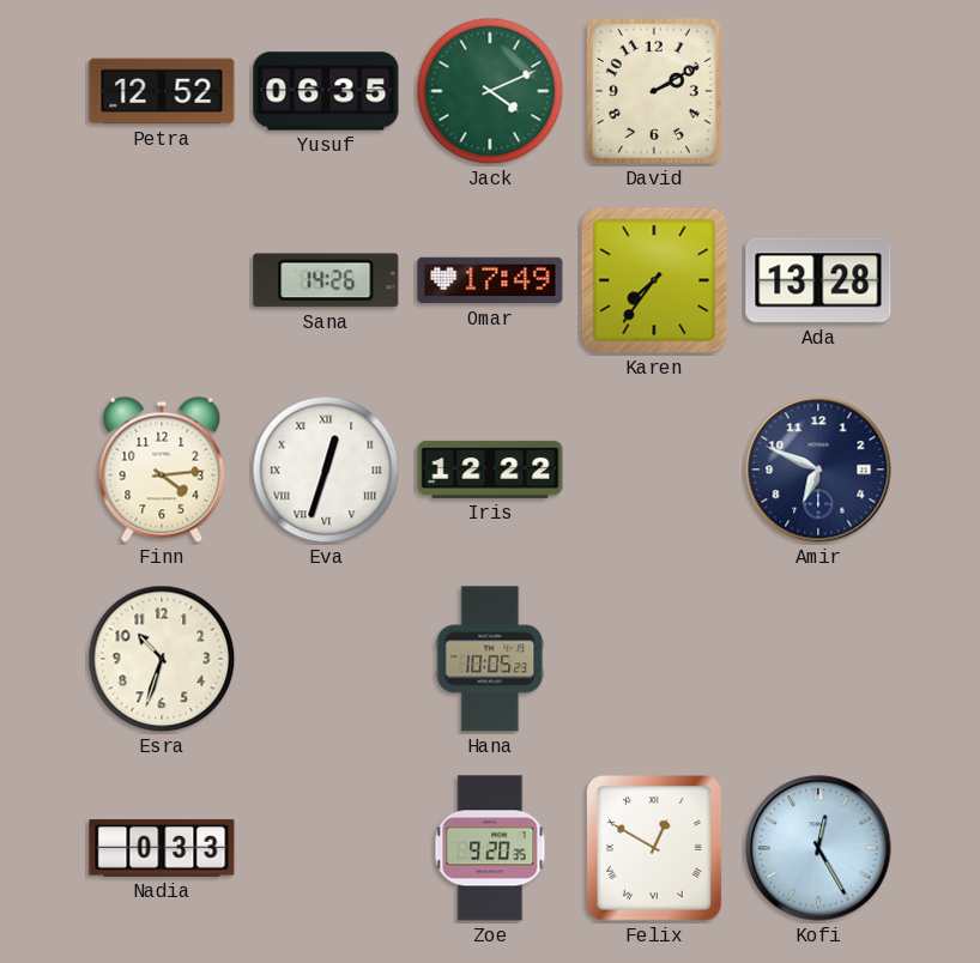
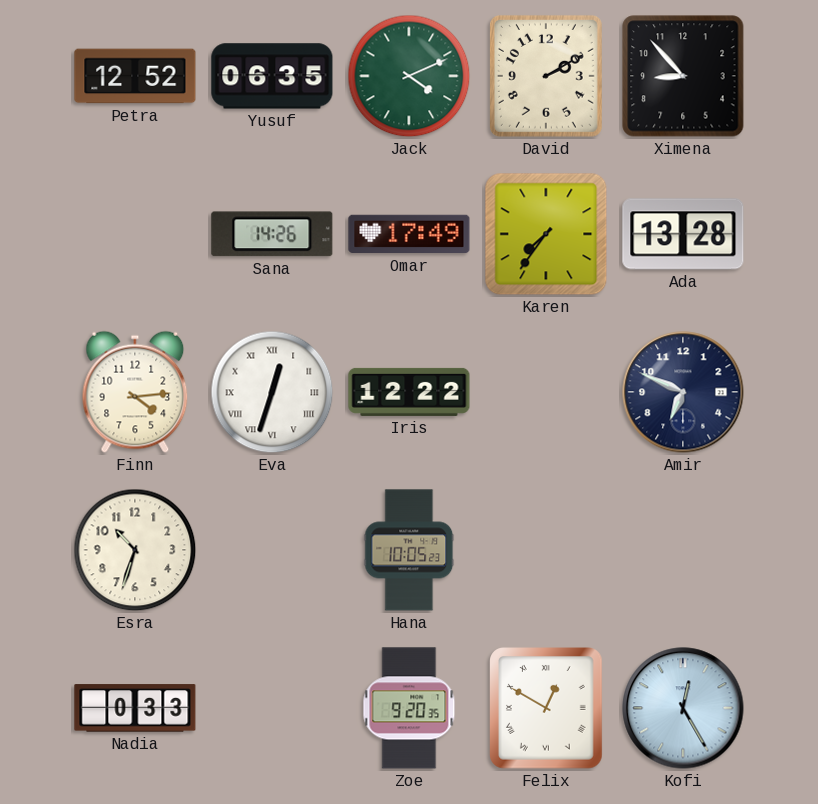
Ximena: none -> 8:53 (683, 76)
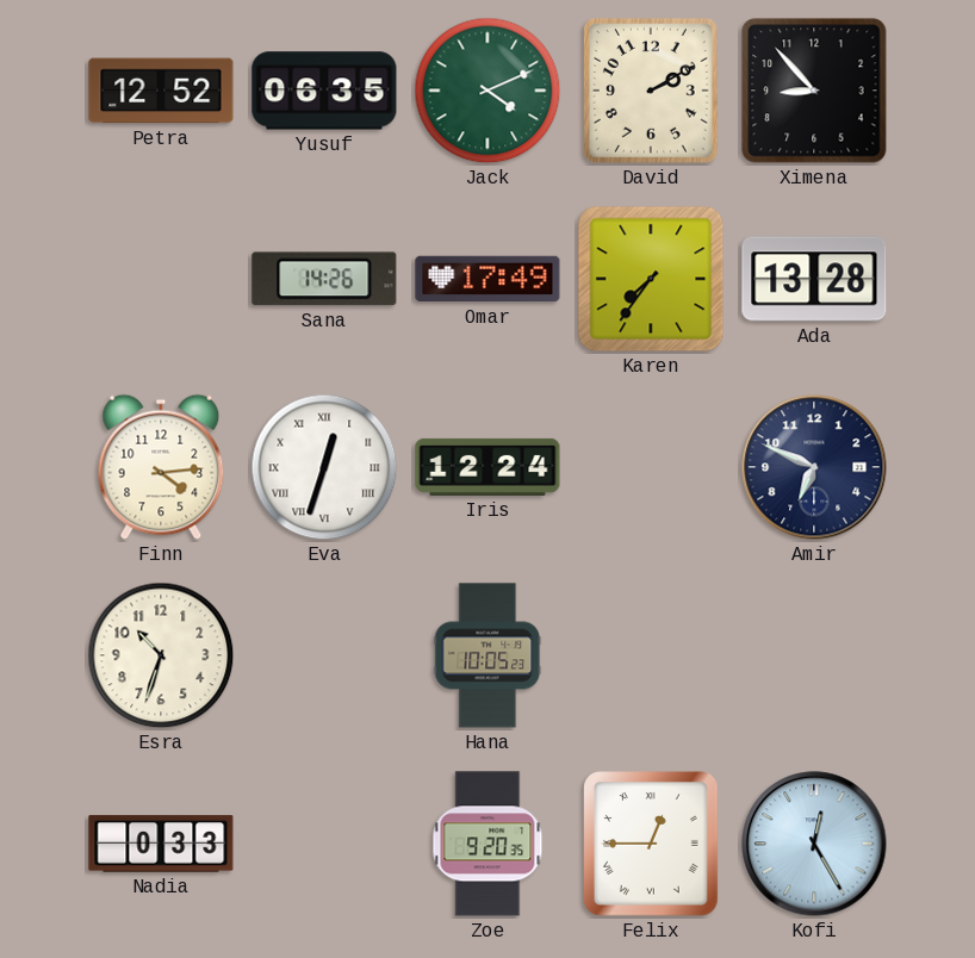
Iris: 12:22 -> 12:24 (487, 467)
Felix: 12:50 -> 12:45 (652, 845)
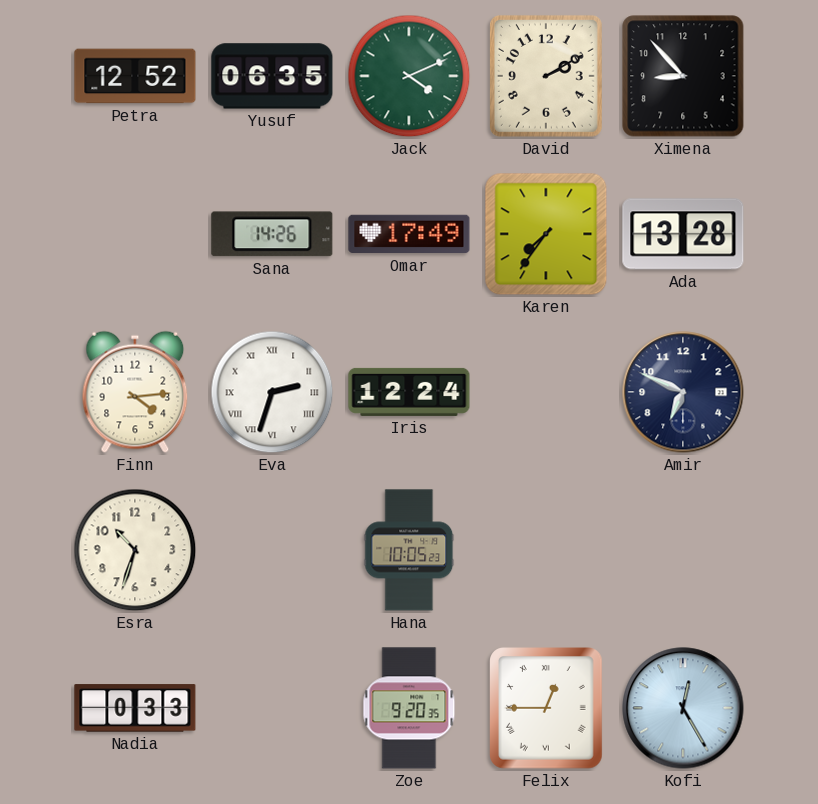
Eva: 12:33 -> 2:33 (272, 392)
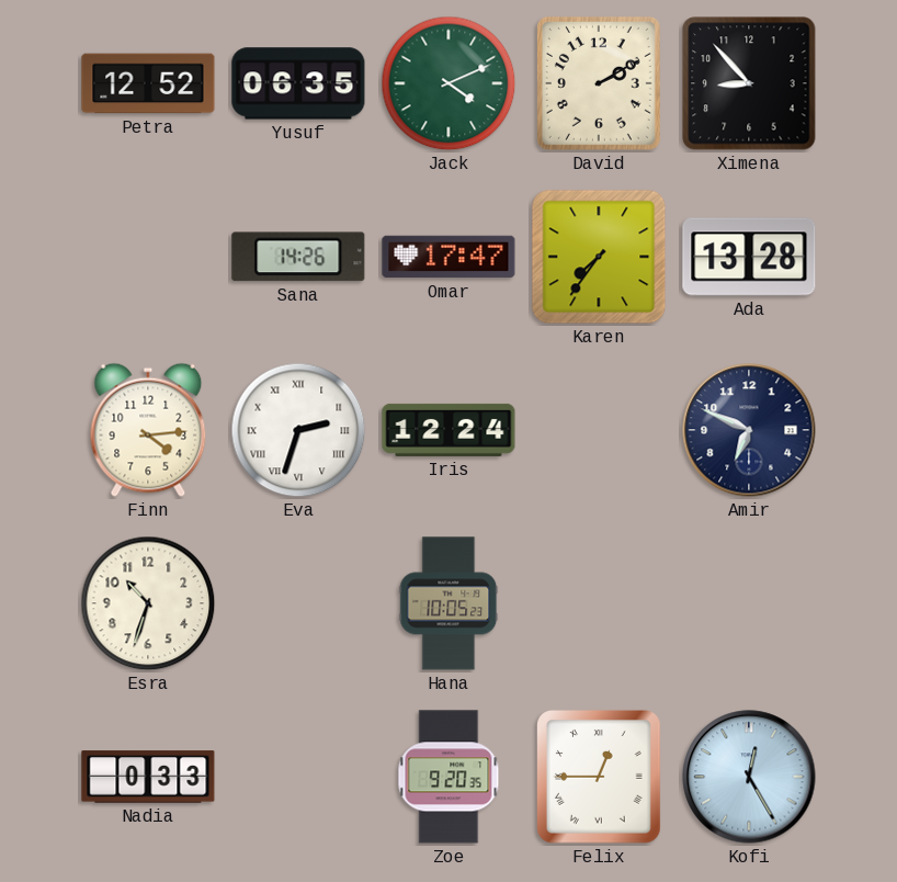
Omar: 17:49 -> 17:47 (449, 257)
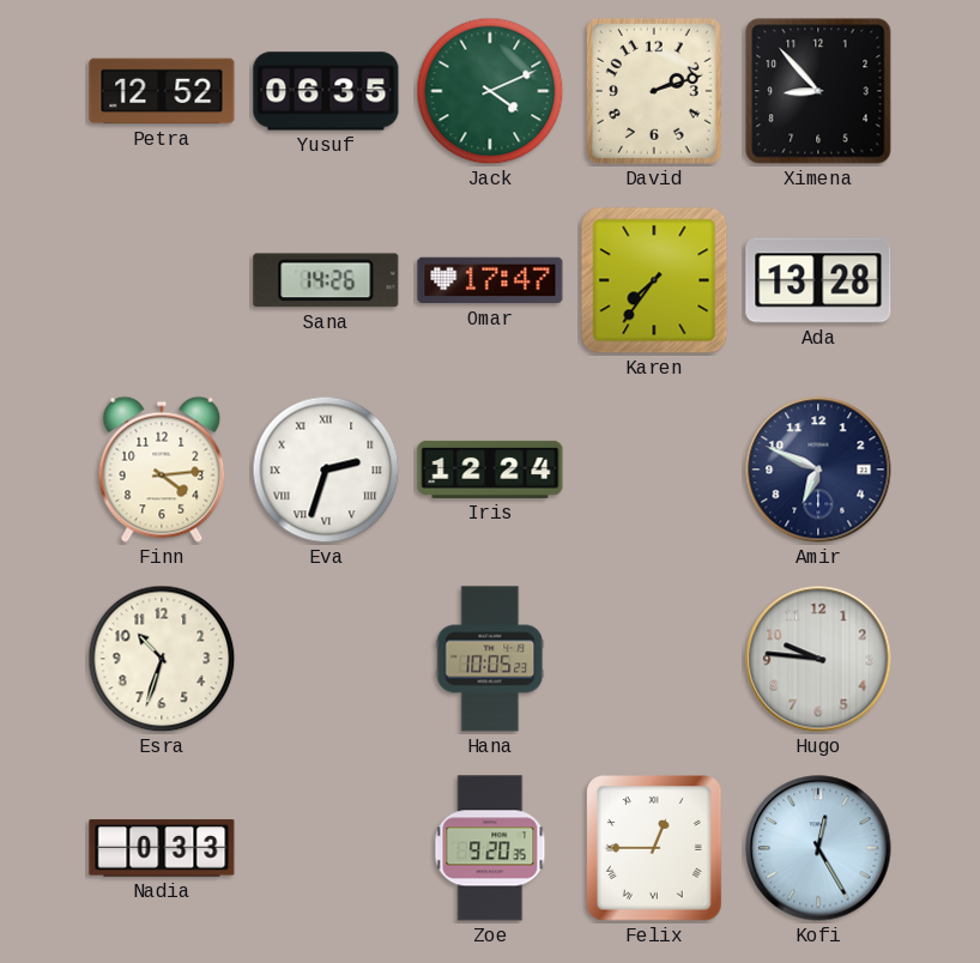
David: 2:10 -> 2:12 (654, 91)
Hugo: none -> 9:46 (818, 659)
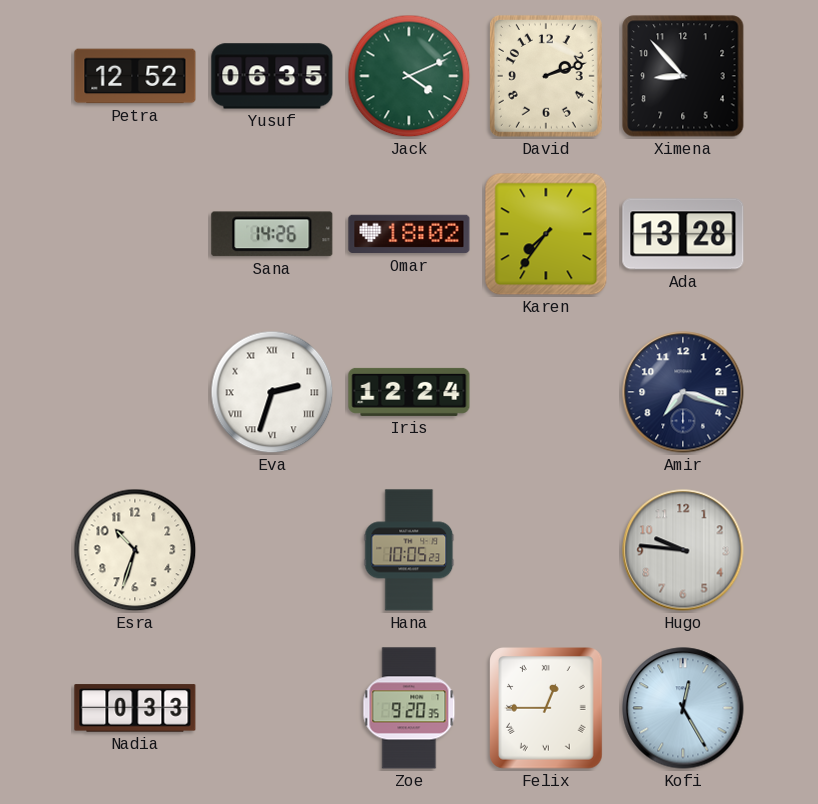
Omar: 17:47 -> 18:02 (409, 234)
Finn: 4:14 -> none (162, 470)
Amir: 6:49 -> 7:18 (683, 392)
